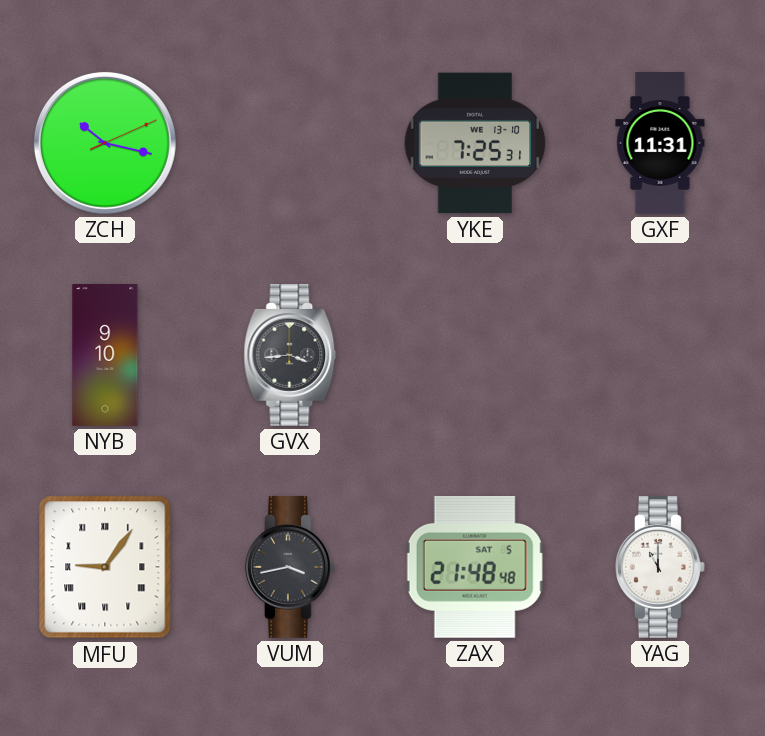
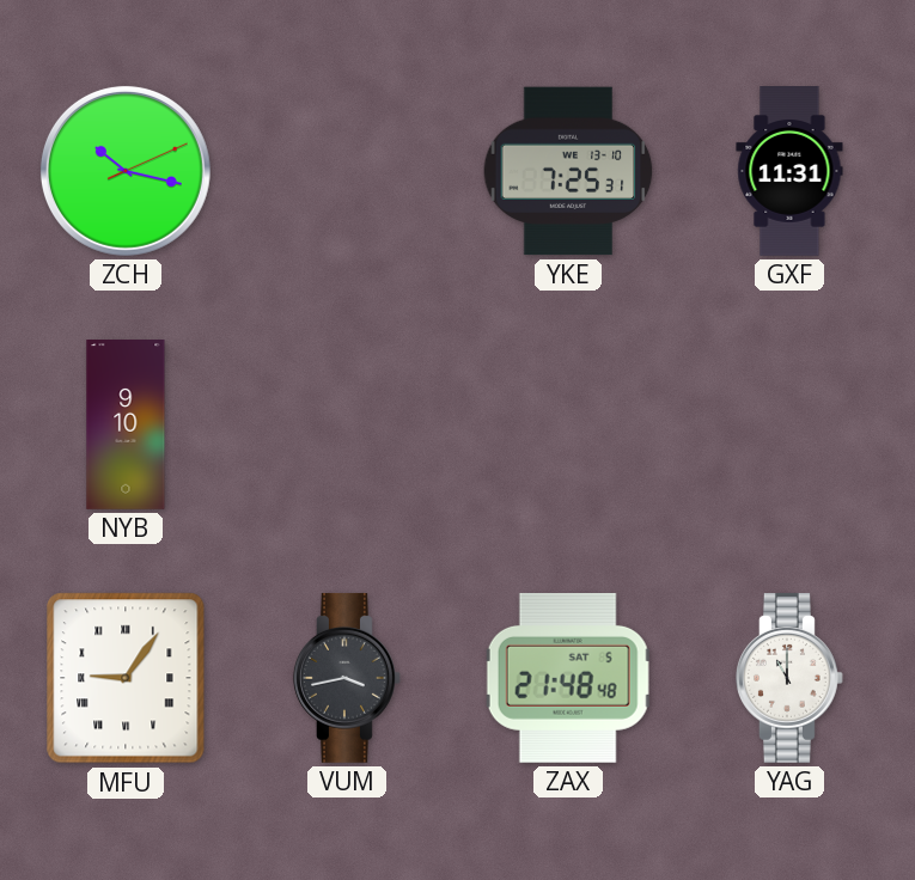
GVX: 3:44 -> none (290, 355)
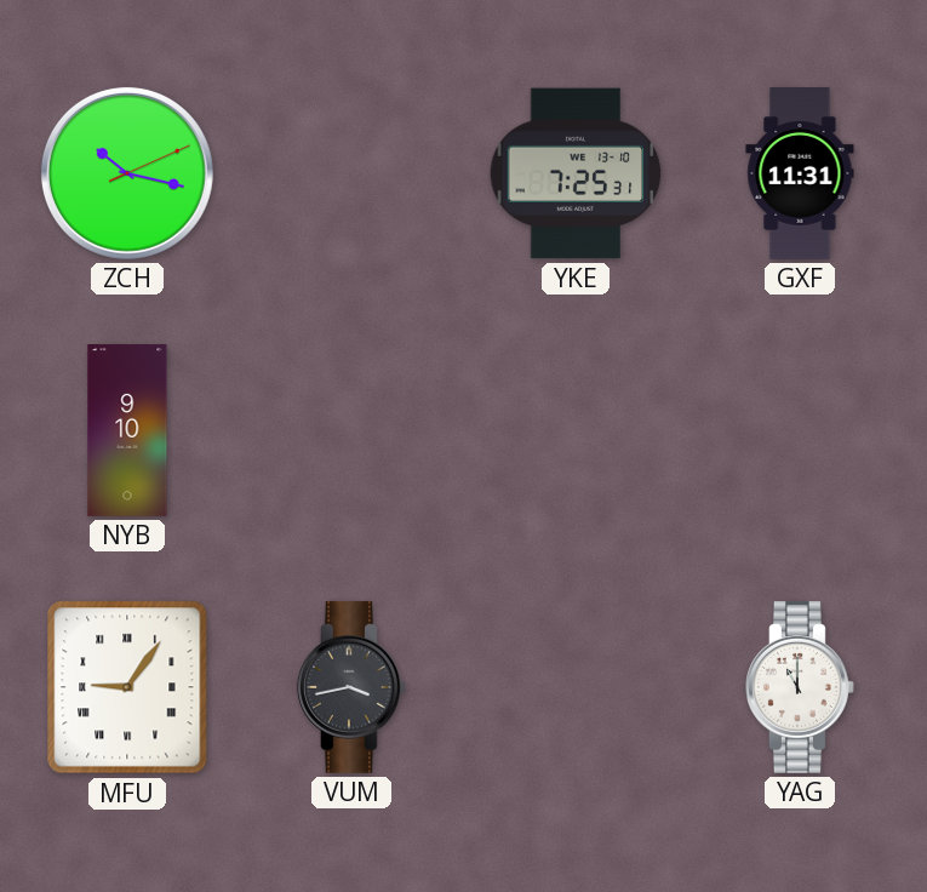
ZAX: 21:48 -> none (568, 678)
